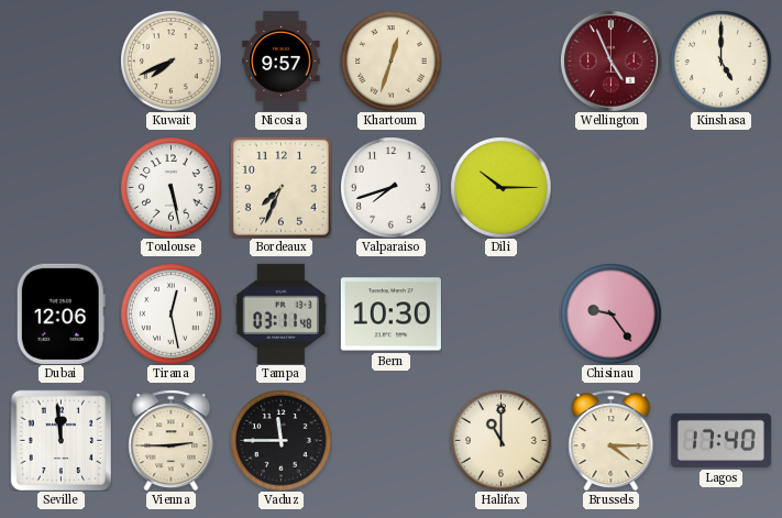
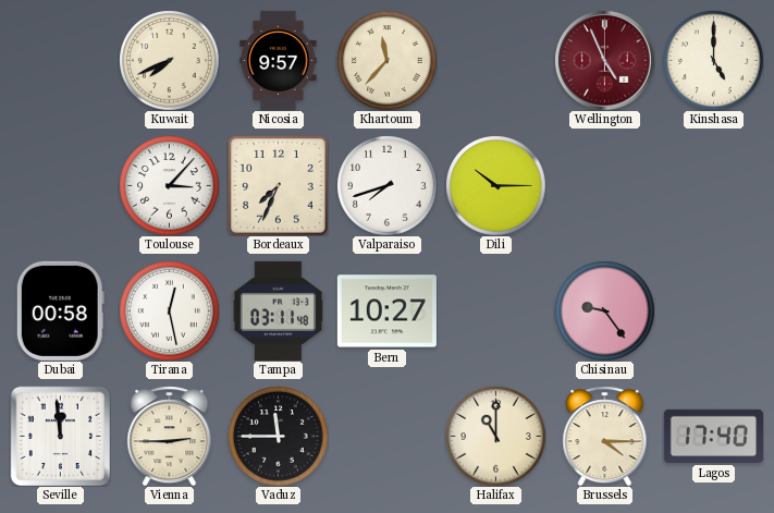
Khartoum: 12:33 -> 11:37 (386, 60)
Toulouse: 5:28 -> 3:07 (169, 185)
Dubai: 12:06 -> 00:58 (60, 310)
Bern: 10:30 -> 10:27 (386, 312)
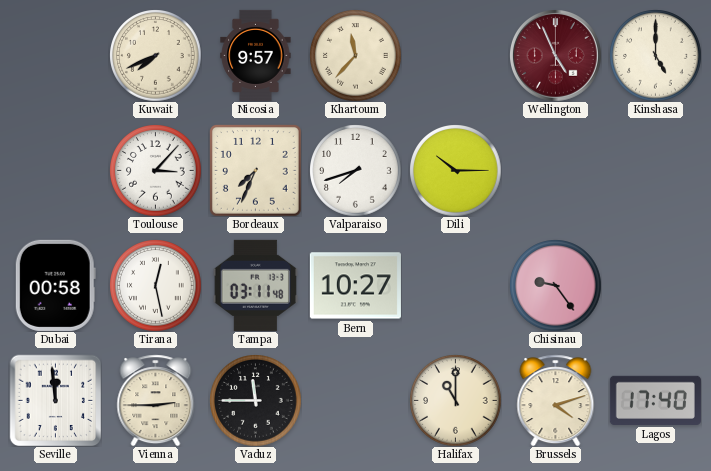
Brussels: 4:15 -> 4:12 (556, 400)
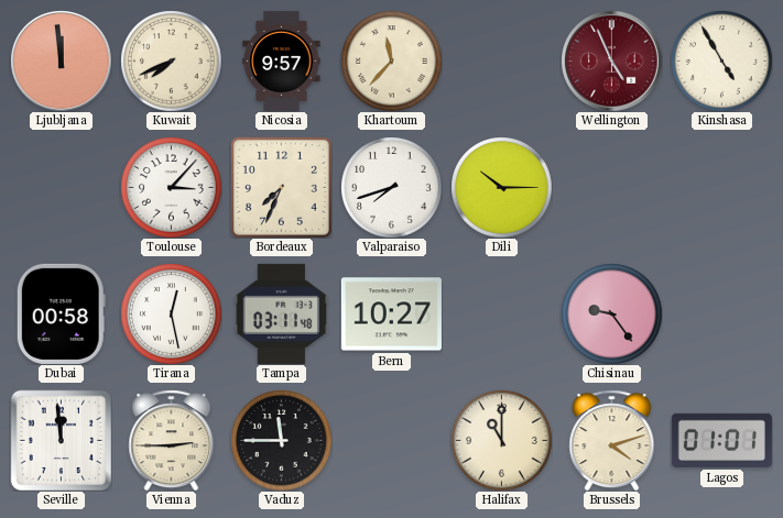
Ljubljana: none -> 11:59 (62, 62)
Kinshasa: 5:00 -> 4:55 (721, 60)
Lagos: 17:40 -> 01:01 (721, 440)
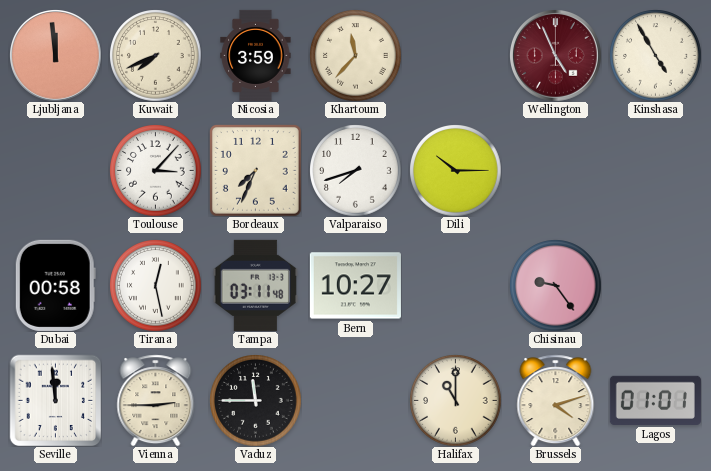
Nicosia: 9:57 -> 3:59 (256, 55)
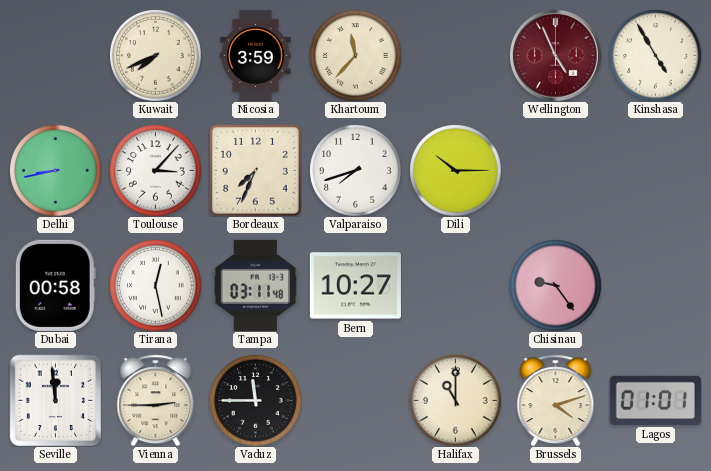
Ljubljana: 11:59 -> none (56, 56)
Delhi: none -> 8:43 (55, 170)
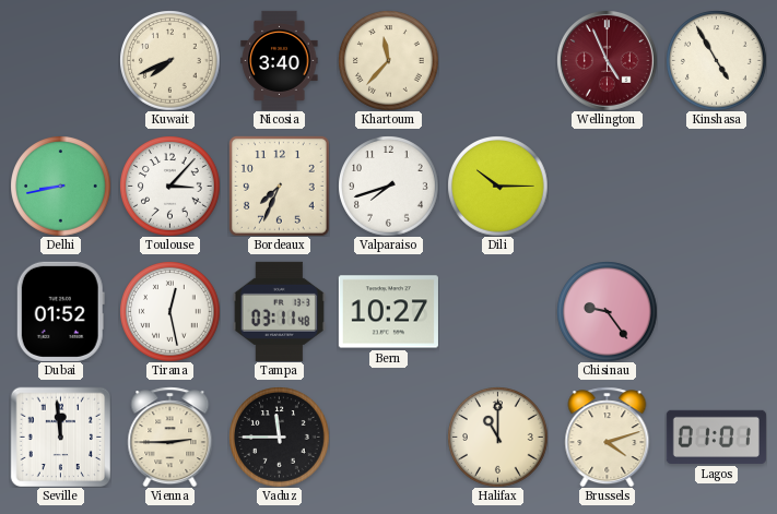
Nicosia: 3:59 -> 3:40 (280, 60)
Dubai: 00:58 -> 01:52 (60, 311)
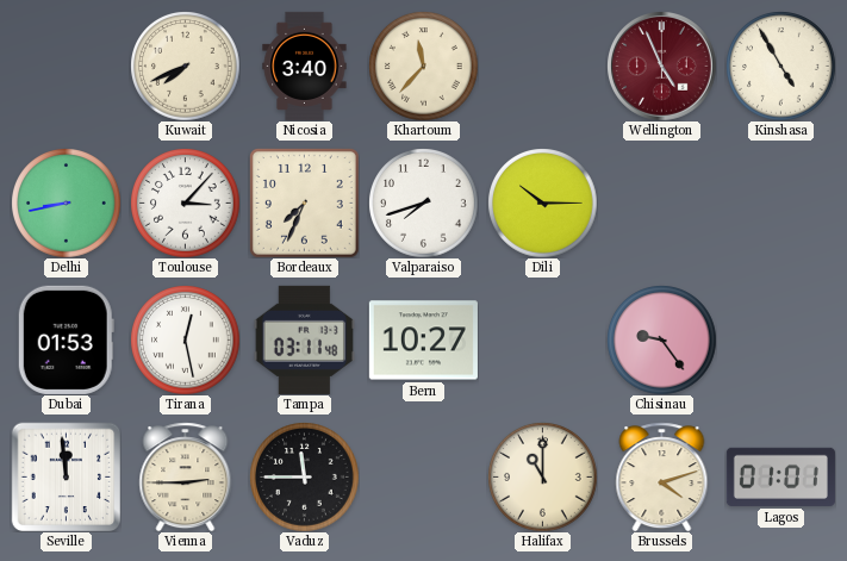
Dubai: 01:52 -> 01:53 (66, 339)
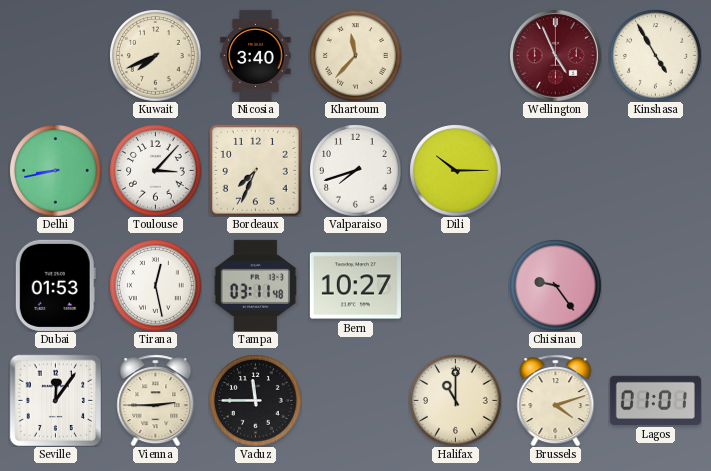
Seville: 11:59 -> 12:06 (55, 400)
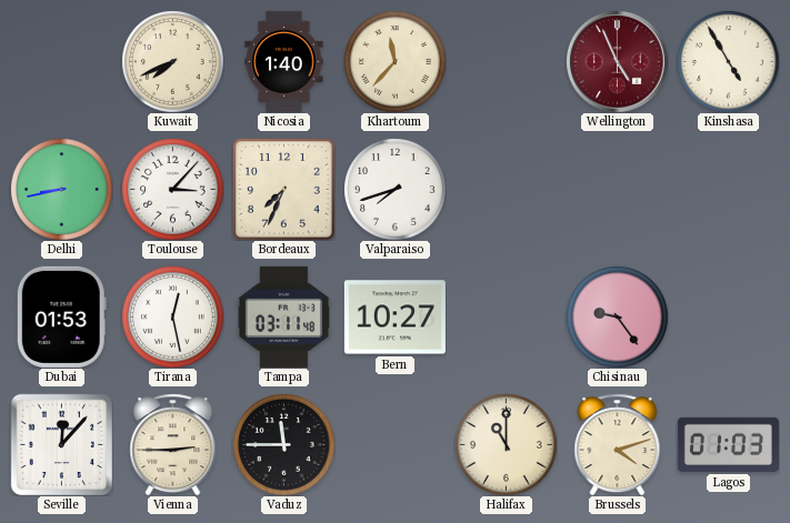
Nicosia: 3:40 -> 1:40 (284, 61)
Dili: 10:15 -> none (455, 170)
Seville: 12:06 -> 12:07 (61, 444)
Lagos: 01:01 -> 01:03 (728, 444)
